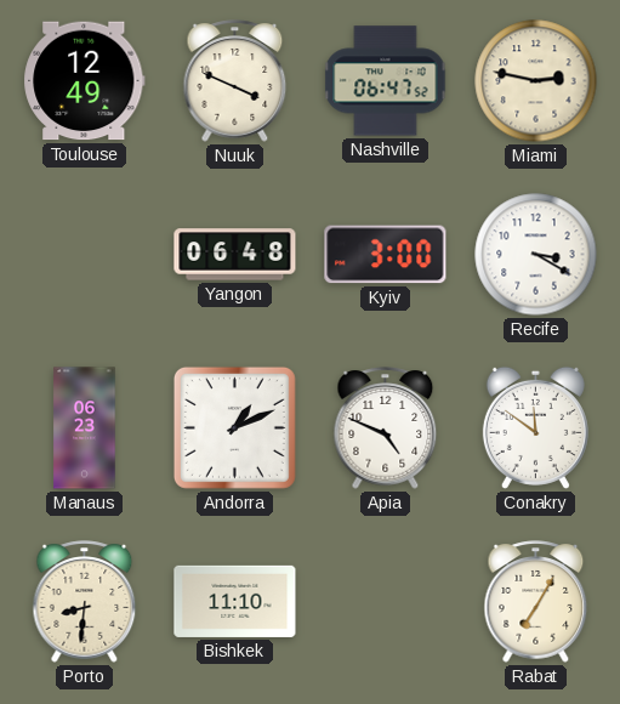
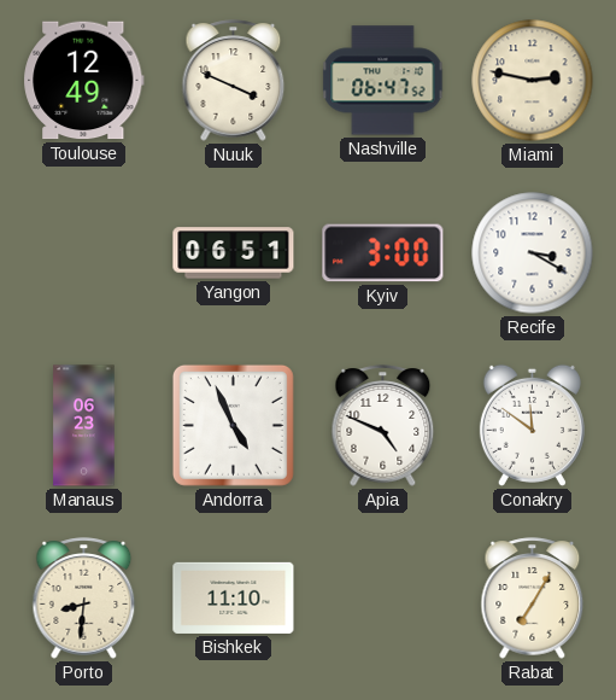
Yangon: 06:48 -> 06:51 (234, 253)
Andorra: 1:11 -> 4:56 (233, 425)
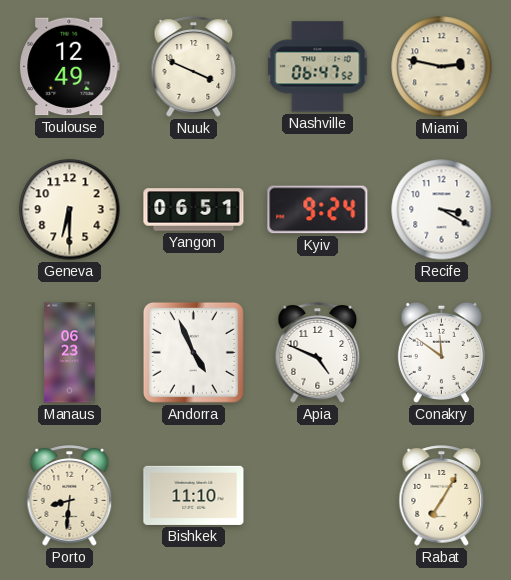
Geneva: none -> 6:30 (70, 210)
Kyiv: 3:00 -> 9:24 (318, 210)
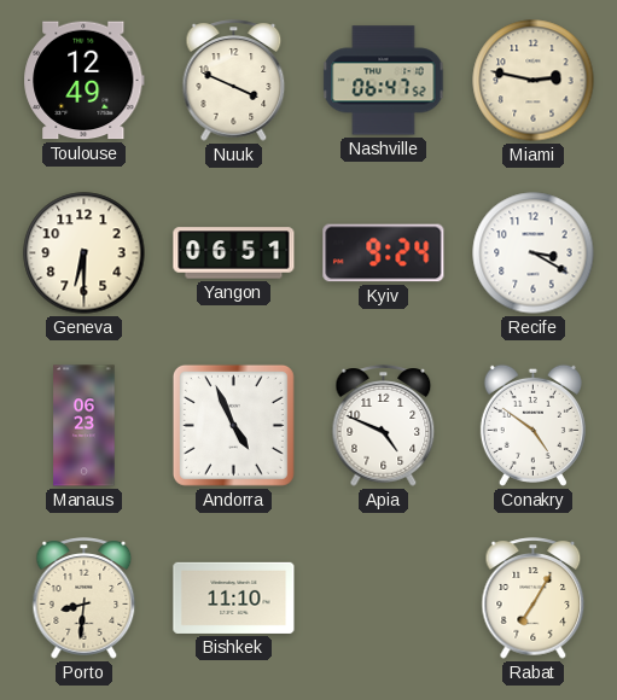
Conakry: 11:51 -> 4:51 (532, 425)
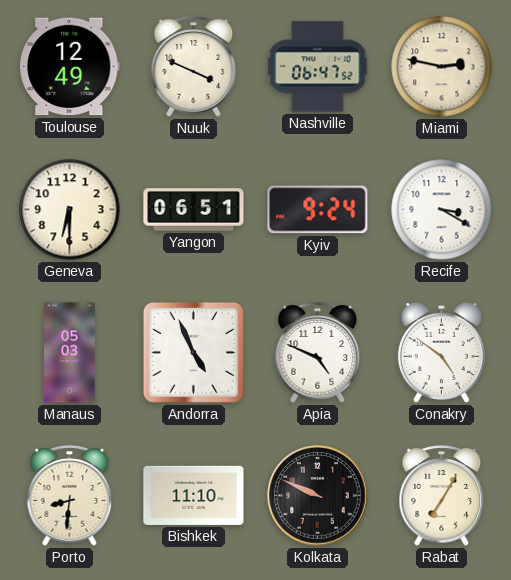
Manaus: 06:23 -> 05:03 (70, 353)
Kolkata: none -> 9:49 (318, 496)
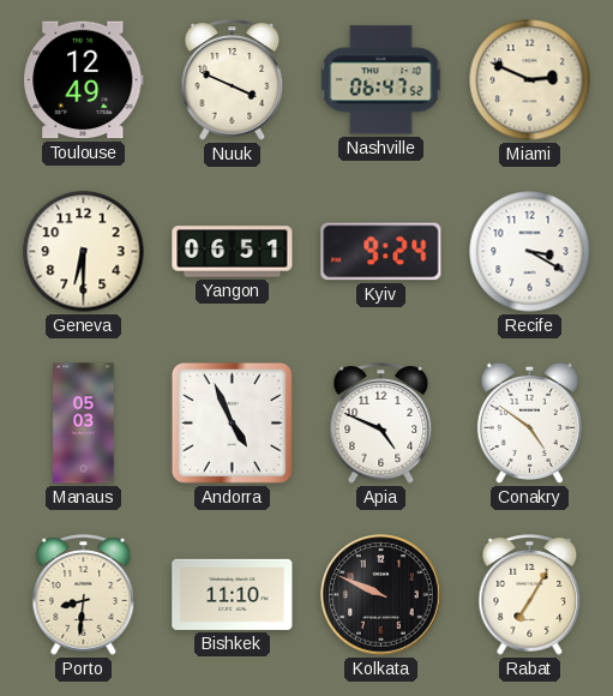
Miami: 2:47 -> 2:49 (530, 80)
